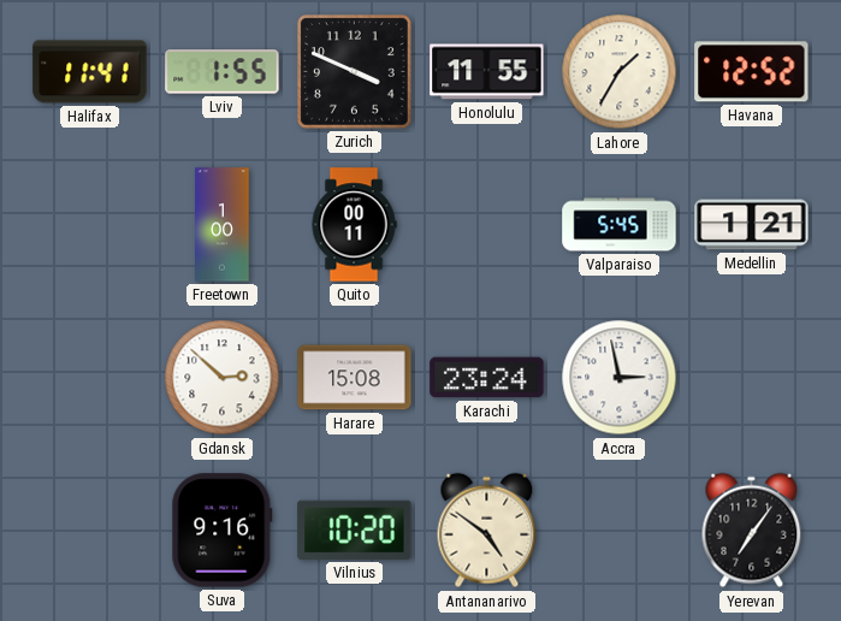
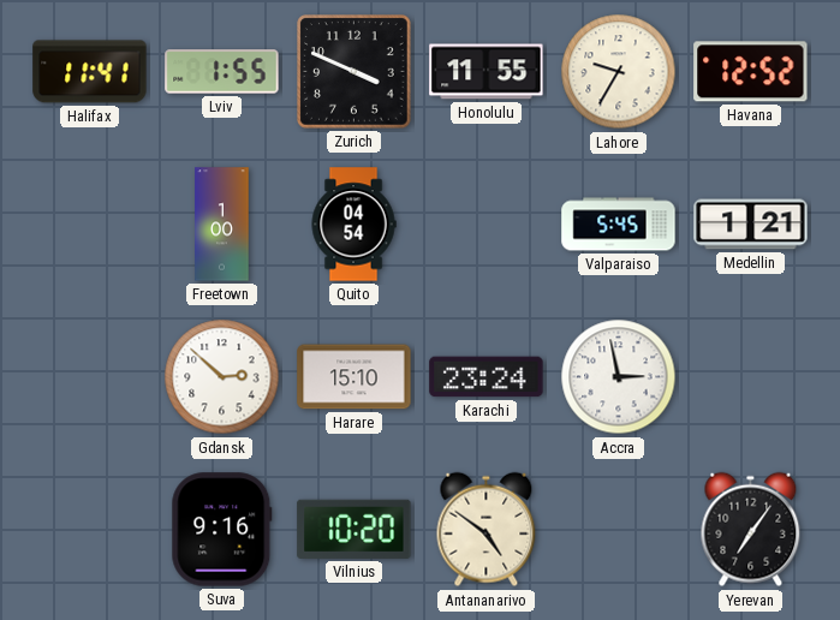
Lahore: 1:35 -> 9:35 (619, 72)
Quito: 00:11 -> 04:54 (353, 225)
Harare: 15:08 -> 15:10 (355, 377)
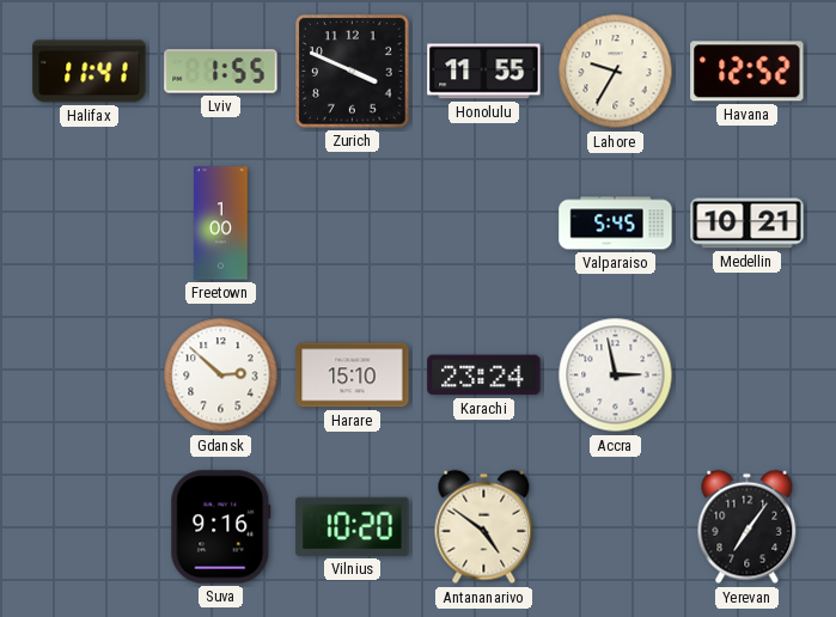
Quito: 04:54 -> none (353, 225)
Medellin: 1:21 -> 10:21 (747, 224)
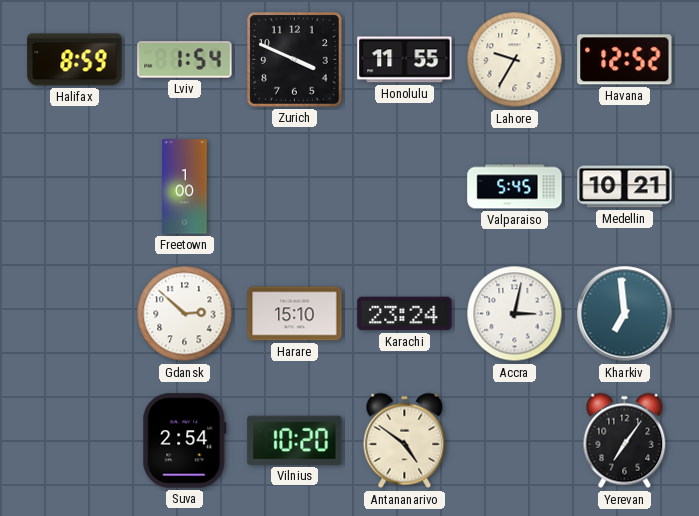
Halifax: 11:41 -> 8:59 (75, 60)
Lviv: 1:55 -> 1:54 (185, 60)
Accra: 2:58 -> 3:02 (515, 314)
Kharkiv: none -> 6:59 (625, 314)
Suva: 9:16 -> 2:54 (185, 441)
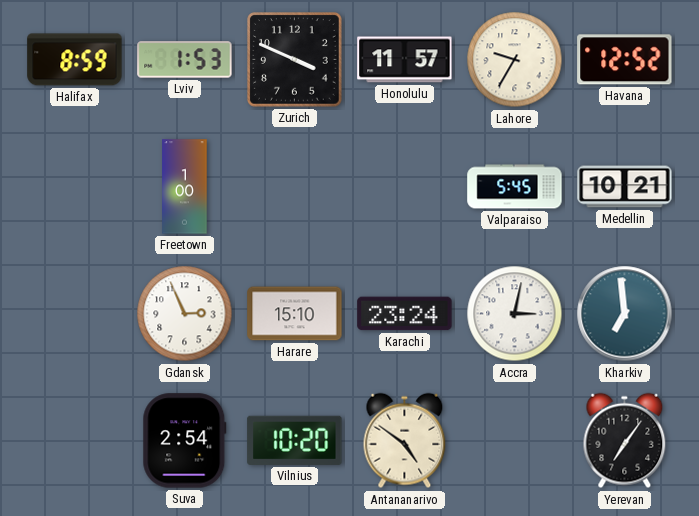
Lviv: 1:54 -> 1:53 (185, 60)
Honolulu: 11:55 -> 11:57 (405, 60)
Gdansk: 2:52 -> 2:56 (185, 314)
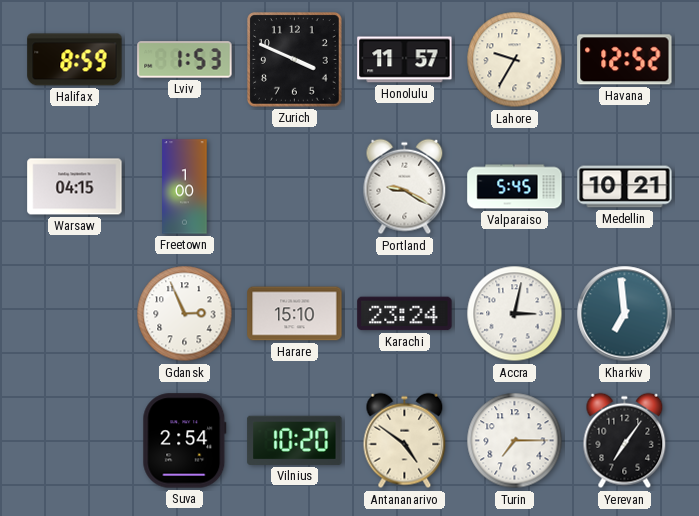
Warsaw: none -> 04:15 (75, 187)
Portland: none -> 9:20 (405, 187)
Turin: none -> 7:15 (515, 441)
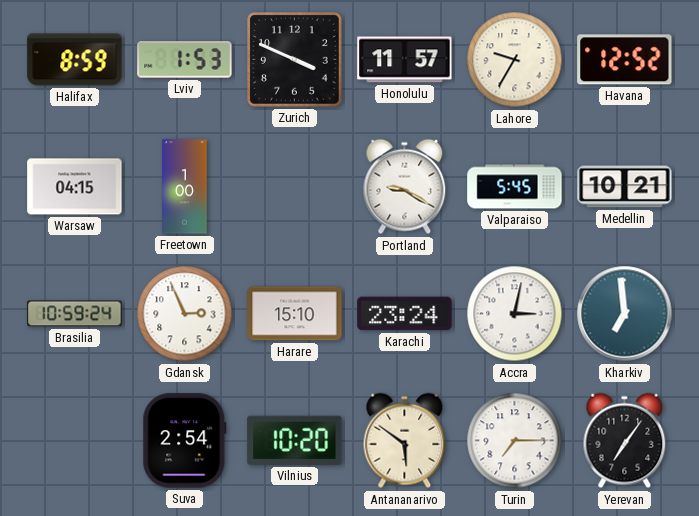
Brasilia: none -> 10:59 (75, 314)
Antananarivo: 4:51 -> 5:51 (405, 441)
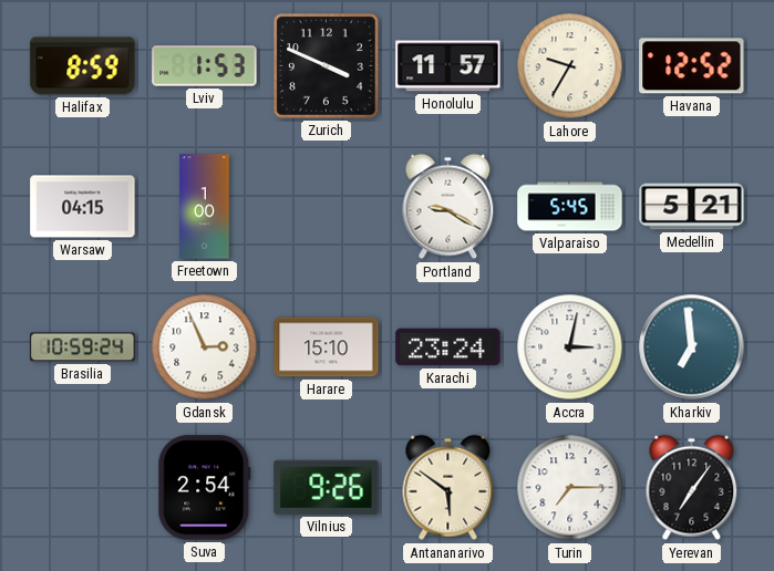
Medellin: 10:21 -> 5:21 (692, 207)
Vilnius: 10:20 -> 9:26 (327, 487)
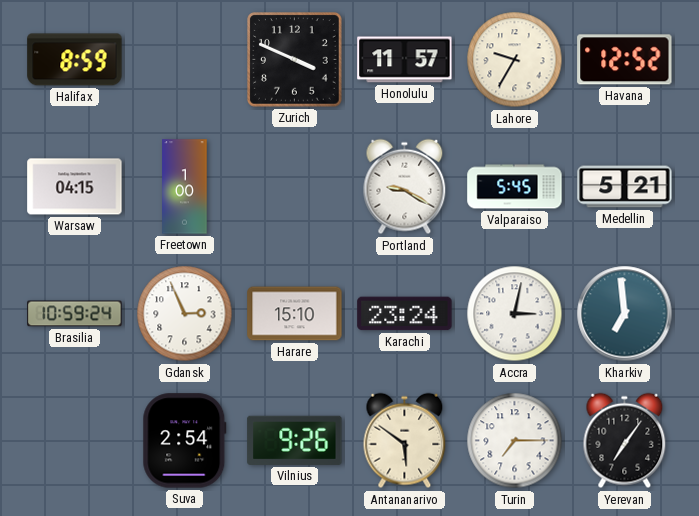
Lviv: 1:53 -> none (205, 66)
